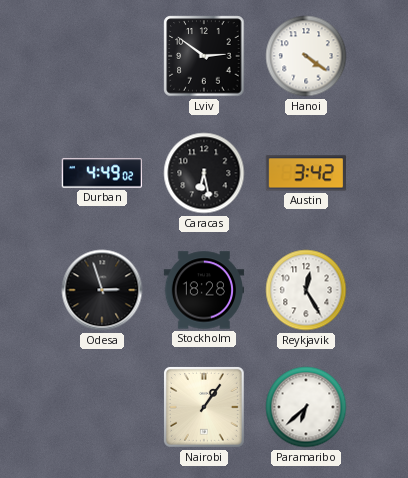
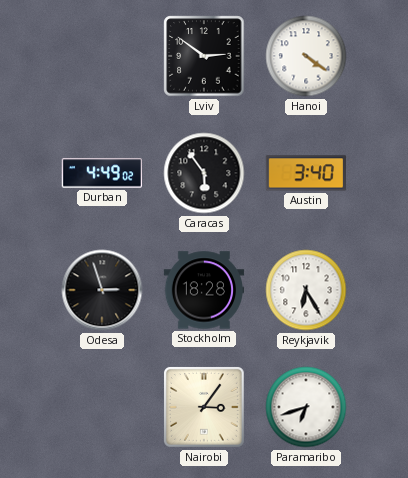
Caracas: 6:28 -> 5:54 (204, 173)
Austin: 3:42 -> 3:40 (305, 173)
Reykjavik: 12:25 -> 6:25 (306, 290)
Nairobi: 1:06 -> 3:06 (204, 407)
Paramaribo: 6:38 -> 6:42 (306, 407)
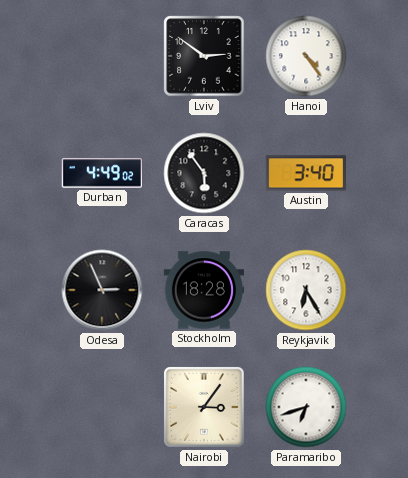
Hanoi: 4:21 -> 4:24 (306, 56)
Odesa: 2:57 -> 2:56 (102, 290)
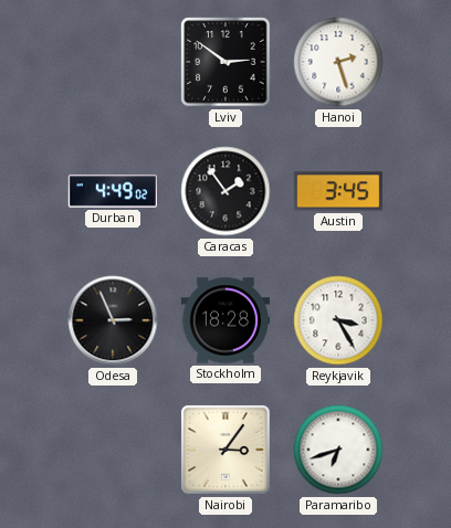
Hanoi: 4:24 -> 2:27 (338, 62)
Caracas: 5:54 -> 1:54 (225, 191)
Austin: 3:40 -> 3:45 (337, 191)
Reykjavik: 6:25 -> 3:25 (338, 320)
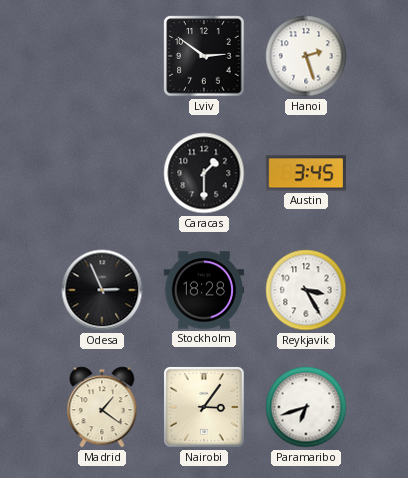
Durban: 4:49 -> none (112, 191)
Caracas: 1:54 -> 1:30 (204, 173)
Madrid: none -> 1:21 (102, 407)
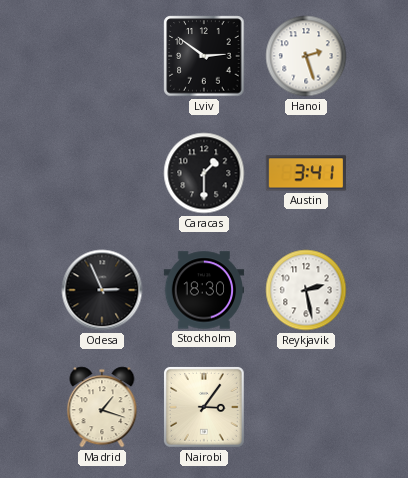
Austin: 3:45 -> 3:41 (305, 173)
Stockholm: 18:28 -> 18:30 (204, 290)
Reykjavik: 3:25 -> 2:28 (306, 290)
Madrid: 1:21 -> 1:18 (102, 407)
Paramaribo: 6:42 -> none (306, 407)
